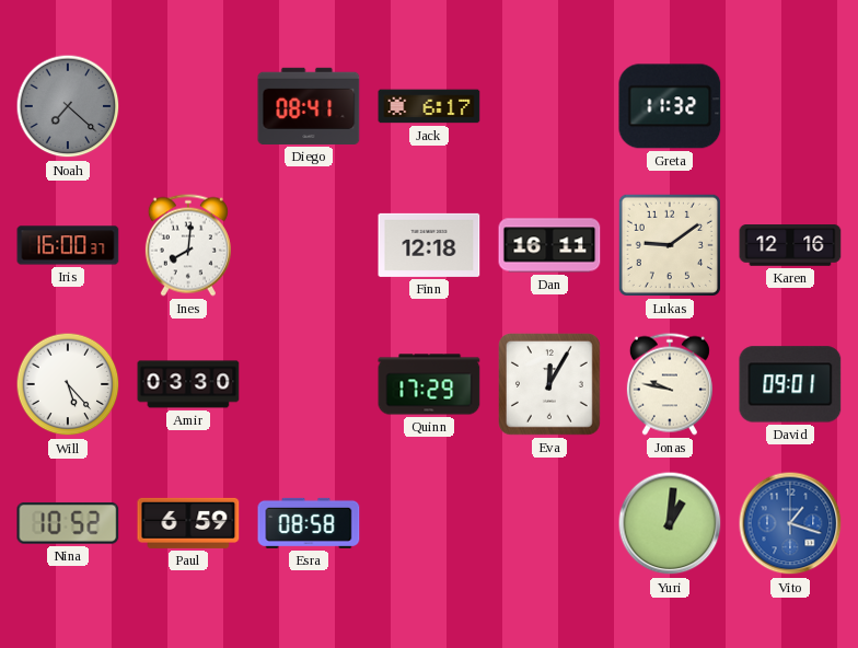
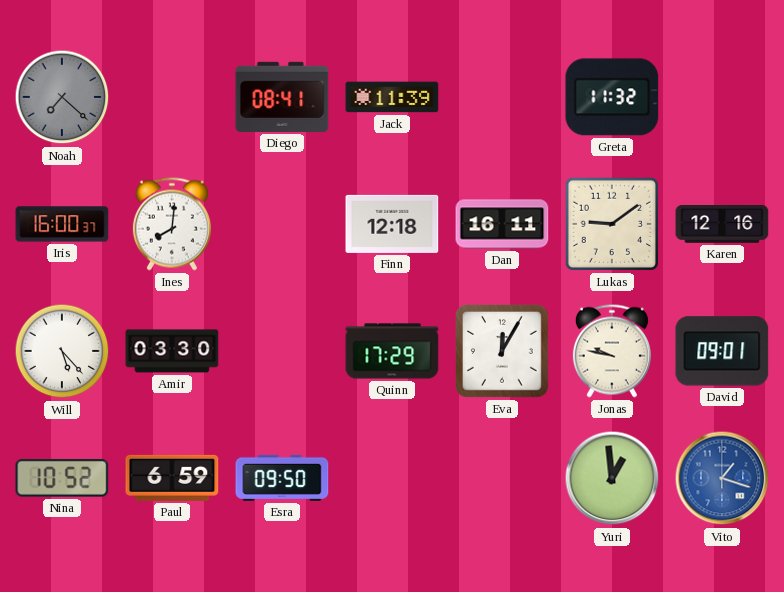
Jack: 6:17 -> 11:39 (392, 97)
Esra: 08:58 -> 09:50 (282, 478)
Yuri: 1:01 -> 12:59 (612, 478)
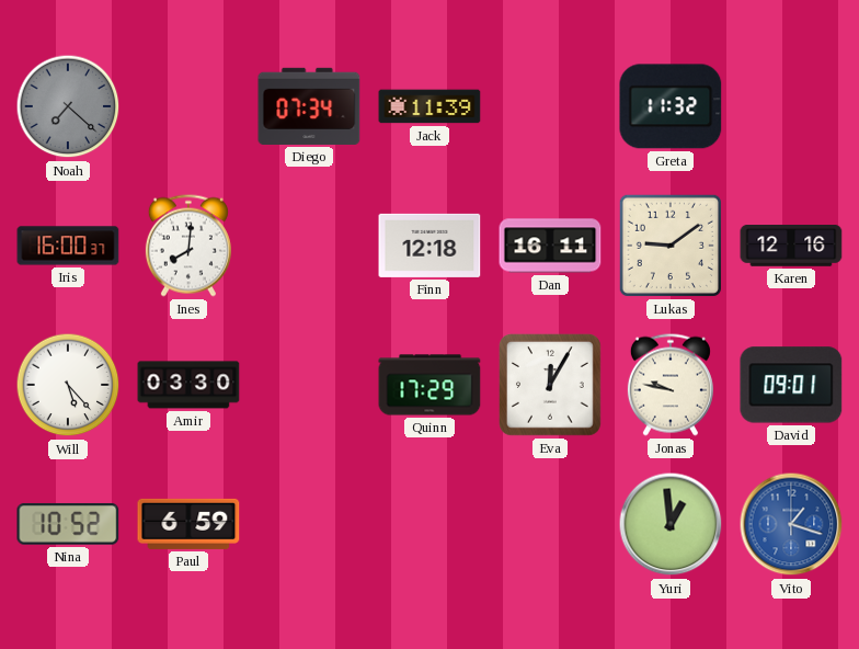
Diego: 08:41 -> 07:34 (309, 106)
Esra: 09:50 -> none (282, 478)
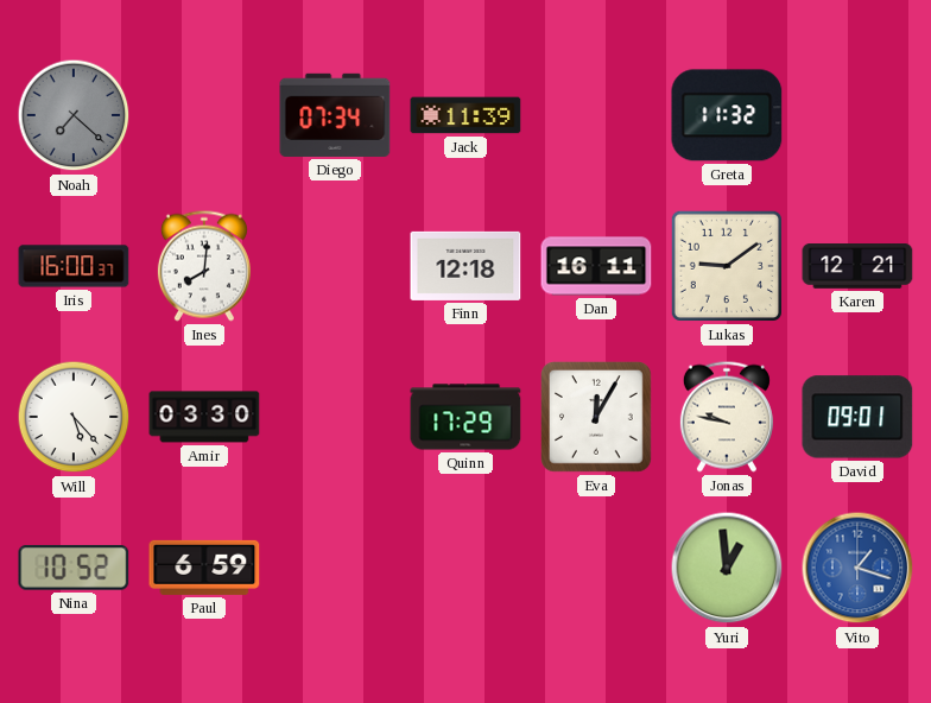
Karen: 12:16 -> 12:21 (857, 266)
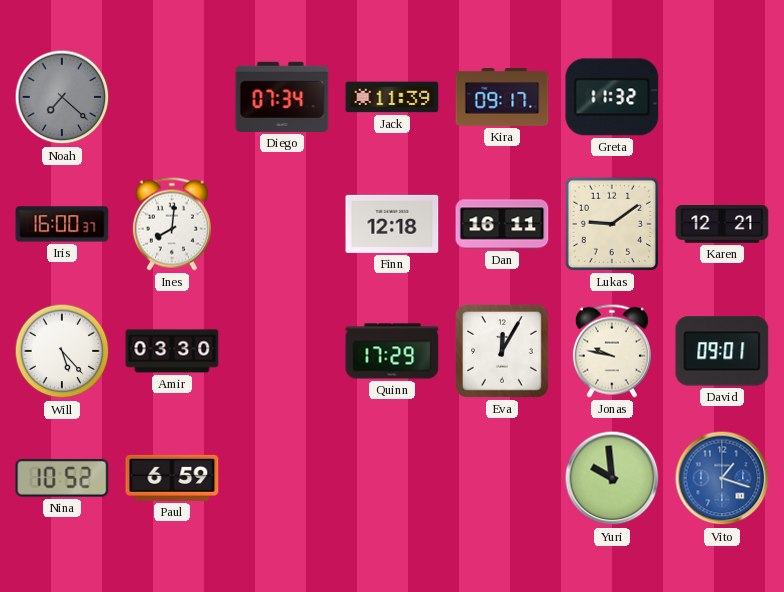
Kira: none -> 09:17 (502, 98)
Yuri: 12:59 -> 9:59 (612, 478)
